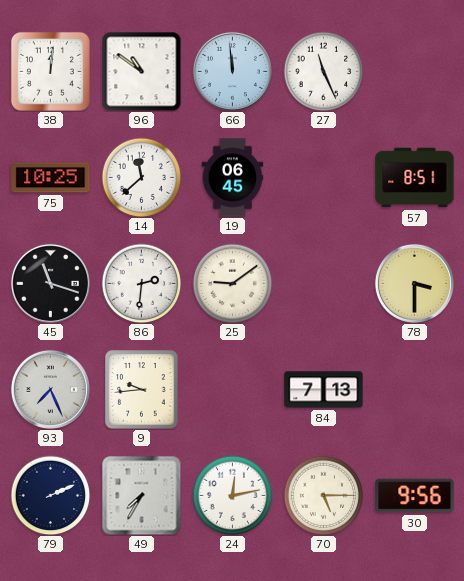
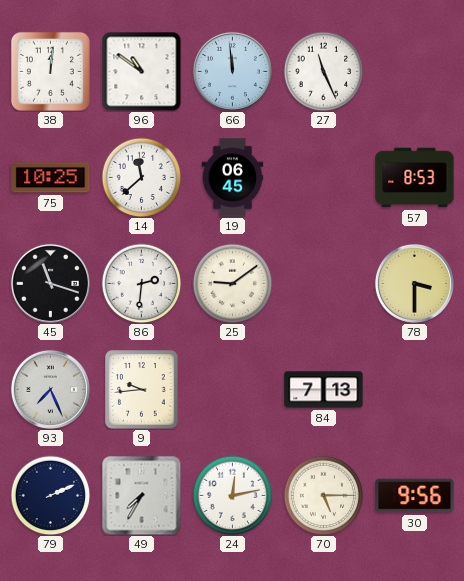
57: 8:51 -> 8:53 (415, 178)
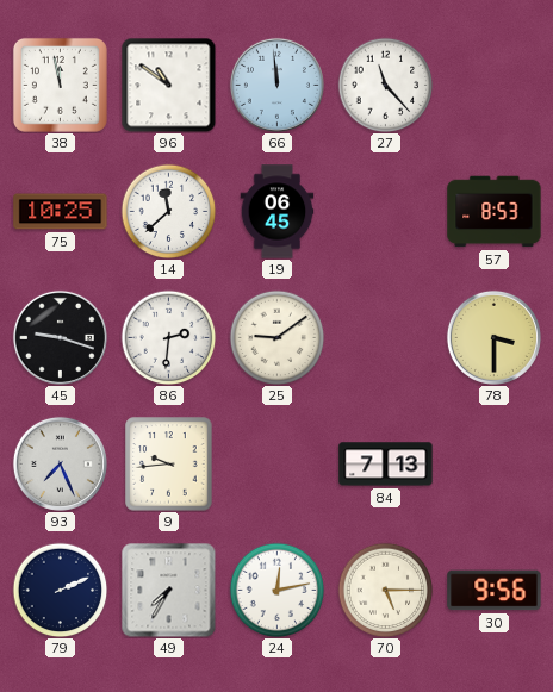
38: 12:01 -> 11:58 (60, 85)
27: 11:26 -> 11:23 (385, 85)
45: 11:18 -> 9:18 (60, 337)
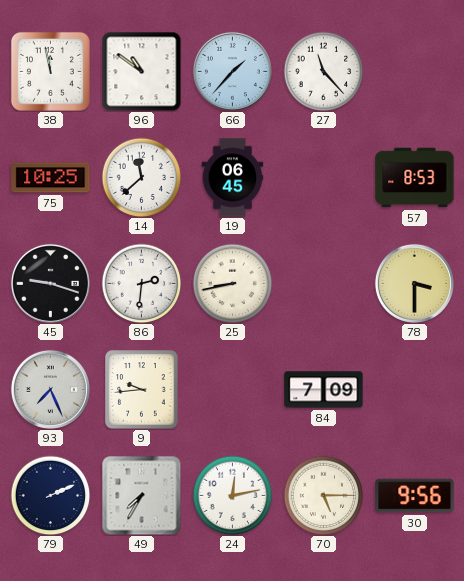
66: 11:59 -> 1:37 (232, 71)
25: 9:09 -> 8:43 (232, 283)
84: 7:13 -> 7:09 (324, 390)
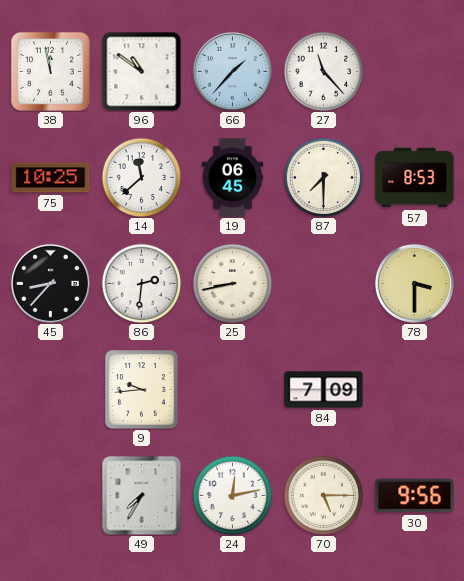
87: none -> 7:30 (323, 177)
45: 9:18 -> 8:37 (50, 283)
93: 7:26 -> none (50, 389)
79: 2:11 -> none (50, 495)
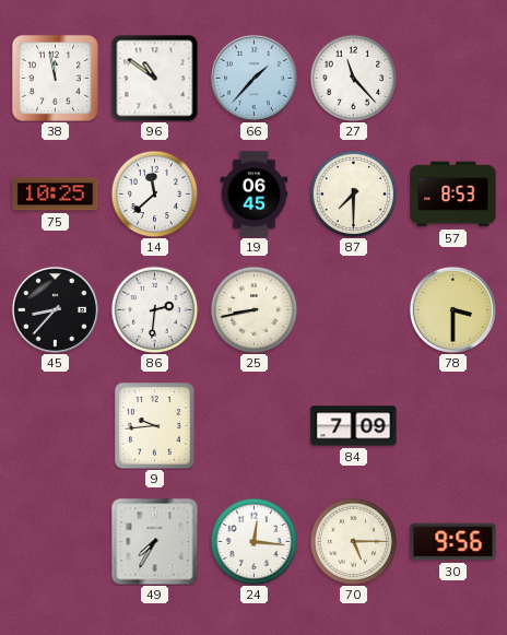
24: 12:13 -> 12:16 (253, 541)
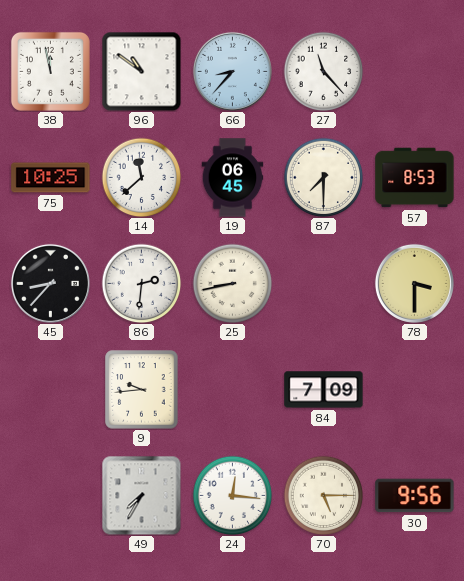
66: 1:37 -> 8:37 (232, 71)
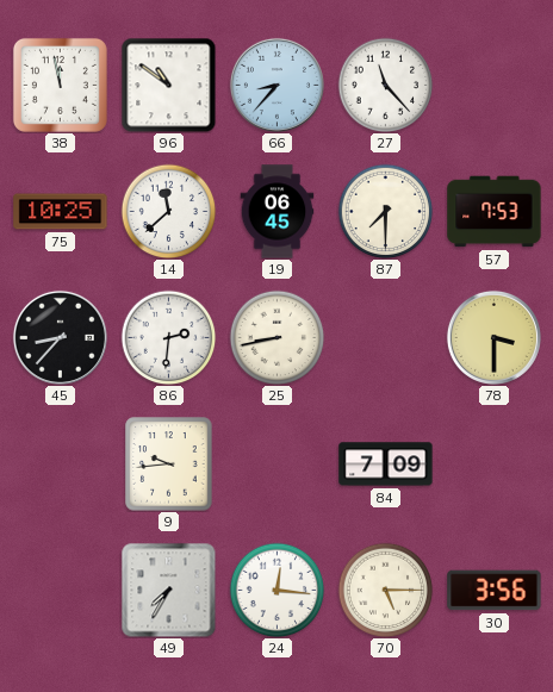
57: 8:53 -> 7:53 (495, 212)
30: 9:56 -> 3:56 (495, 591)
